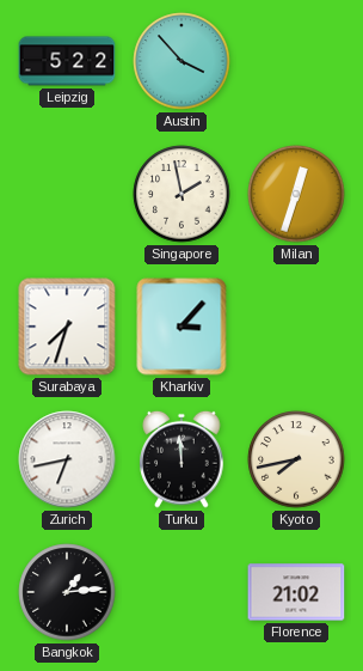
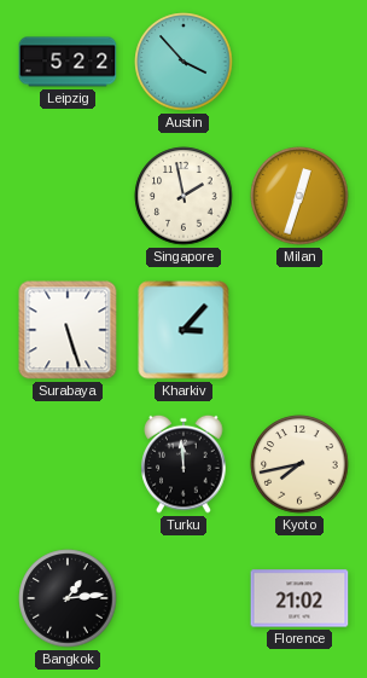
Surabaya: 7:33 -> 5:27 (68, 330)
Zurich: 6:43 -> none (67, 459)
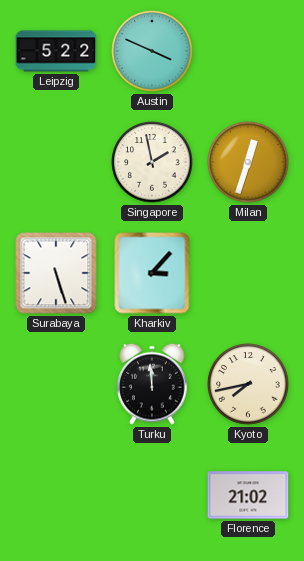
Austin: 3:53 -> 3:49 (152, 51)
Bangkok: 1:14 -> none (68, 598)
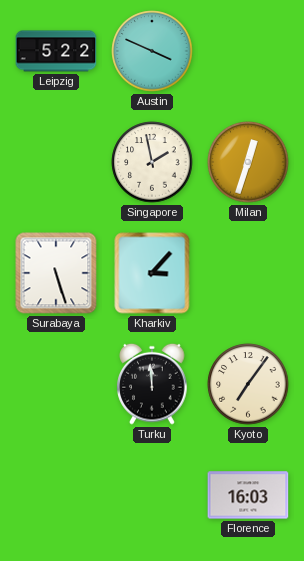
Kyoto: 7:43 -> 7:06 (248, 384)
Florence: 21:02 -> 16:03 (248, 495)
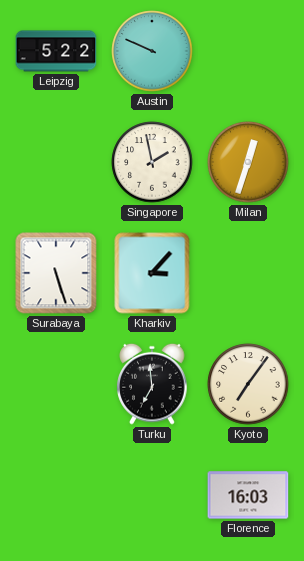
Austin: 3:49 -> 9:49 (152, 51)
Turku: 11:59 -> 6:59 (152, 384)
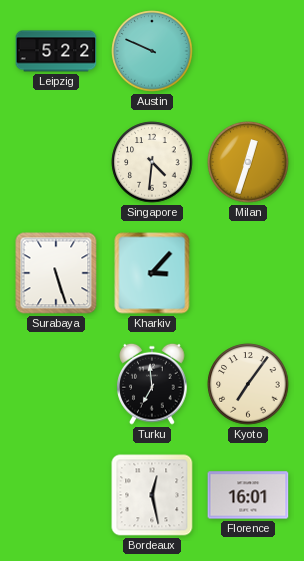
Singapore: 1:58 -> 4:31 (152, 162)
Bordeaux: none -> 12:28 (152, 495)
Florence: 16:03 -> 16:01 (248, 495)
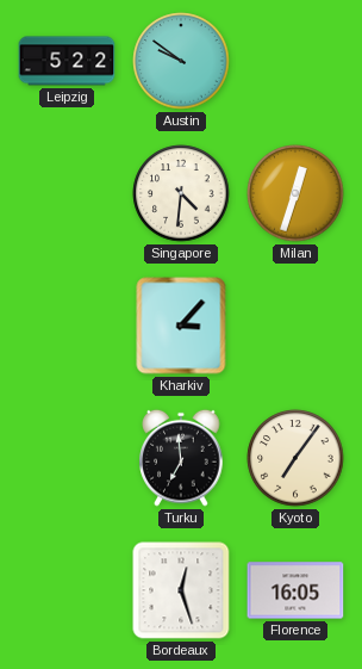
Austin: 9:49 -> 9:51 (181, 61)
Surabaya: 5:27 -> none (56, 273)
Bordeaux: 12:28 -> 12:27 (181, 590)
Florence: 16:01 -> 16:05 (295, 590)
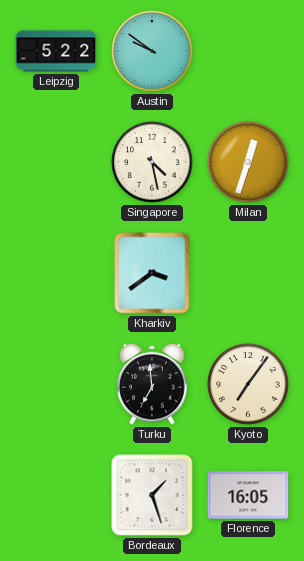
Singapore: 4:31 -> 4:28 (152, 162)
Kharkiv: 3:07 -> 3:39 (152, 273)
Bordeaux: 12:27 -> 1:27 (152, 495)
